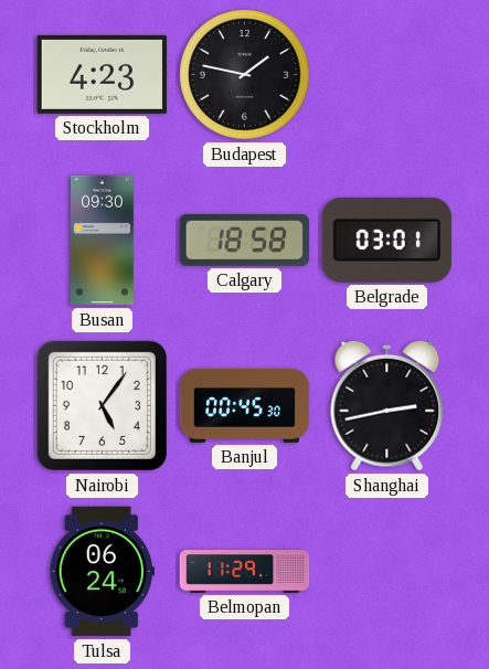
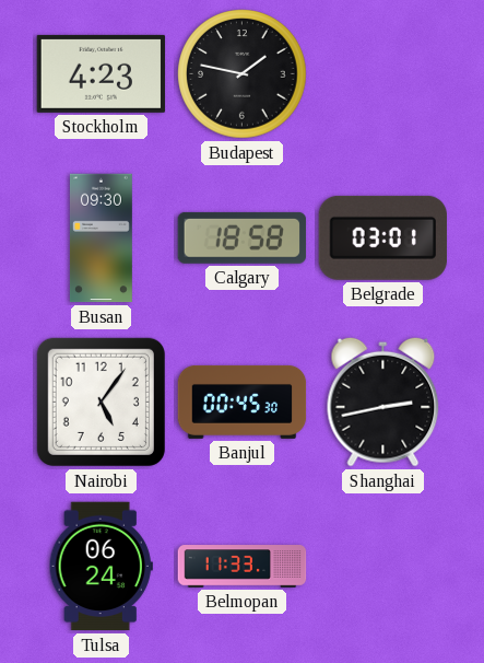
Belmopan: 11:29 -> 11:33 (243, 567)
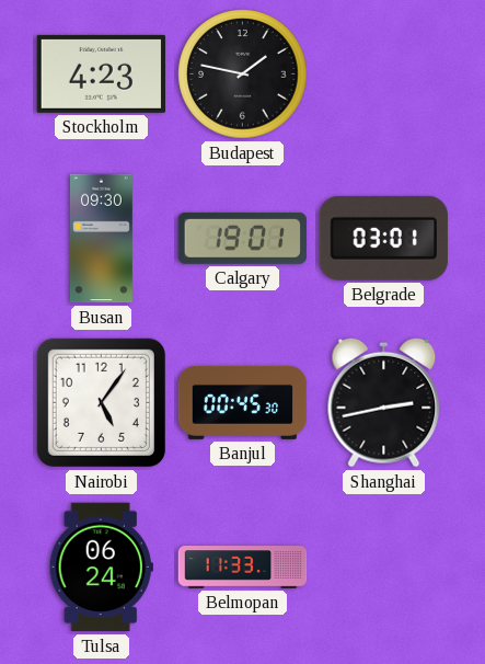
Calgary: 18:58 -> 19:01 (243, 238)
